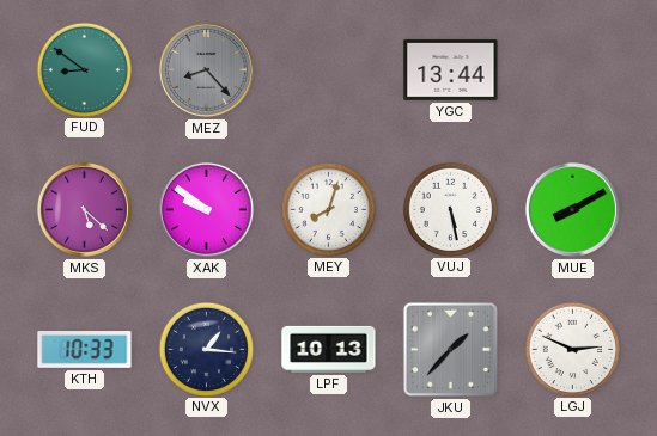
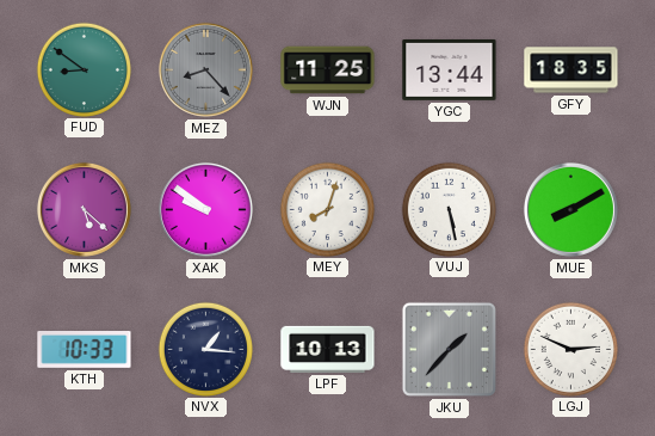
WJN: none -> 11:25 (328, 70)
GFY: none -> 18:35 (571, 70)
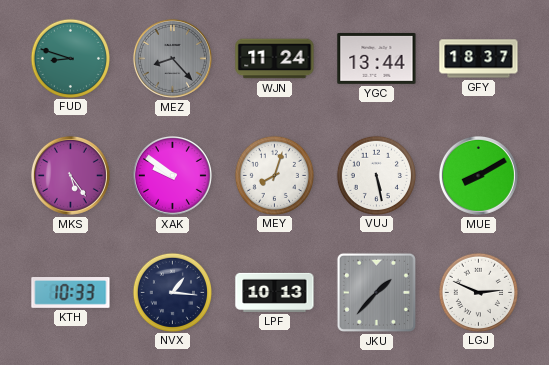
FUD: 8:51 -> 8:48 (70, 58)
WJN: 11:25 -> 11:24 (275, 59)
GFY: 18:35 -> 18:37 (479, 59)
MKS: 5:22 -> 5:24 (70, 175)
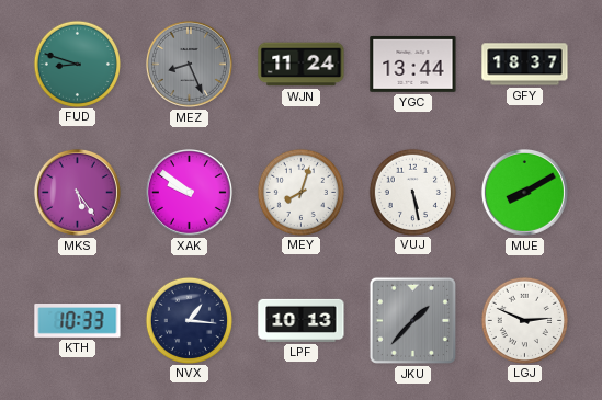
MEZ: 8:23 -> 8:26 (189, 64)
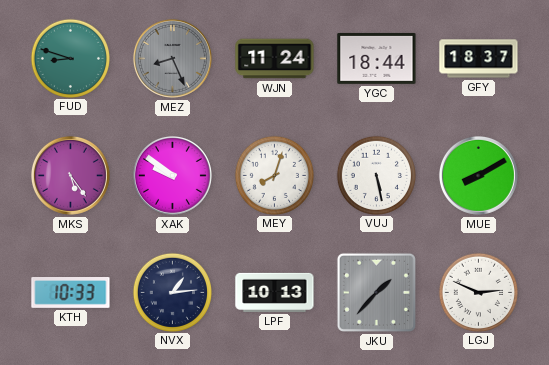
YGC: 13:44 -> 18:44 (377, 58)
NVX: 1:16 -> 1:14 (172, 292)
